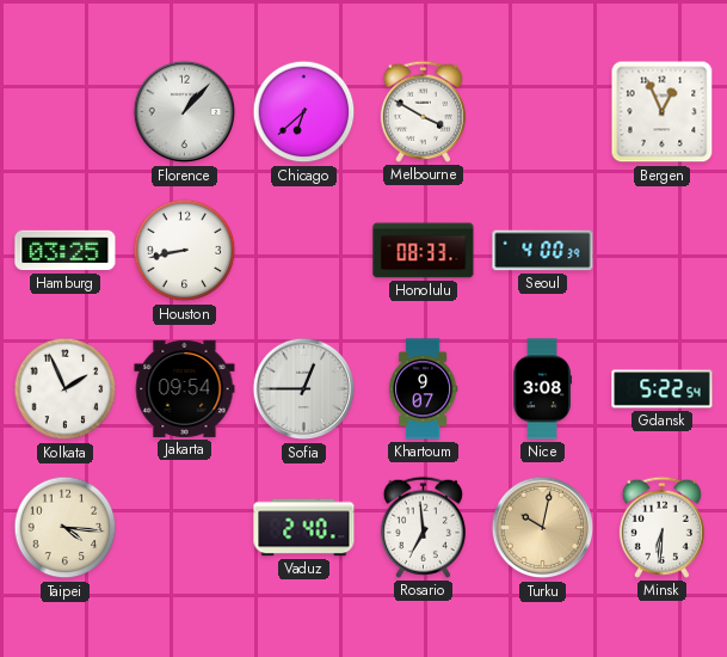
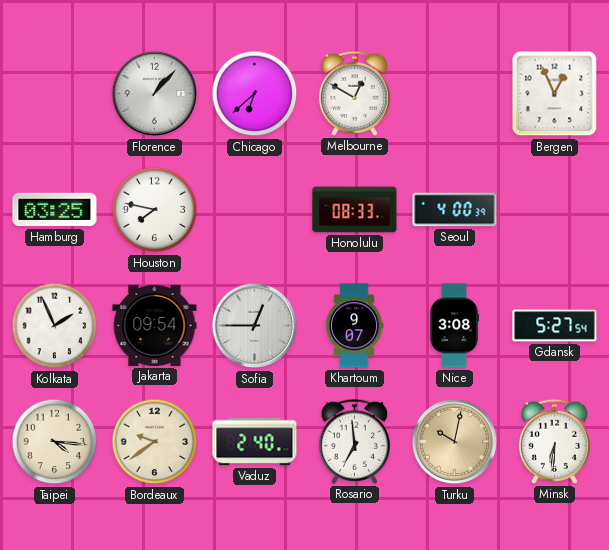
Melbourne: 3:50 -> 12:50 (354, 93)
Houston: 8:43 -> 7:47 (155, 210)
Gdansk: 5:22 -> 5:27 (555, 326)
Bordeaux: none -> 9:39 (155, 442)
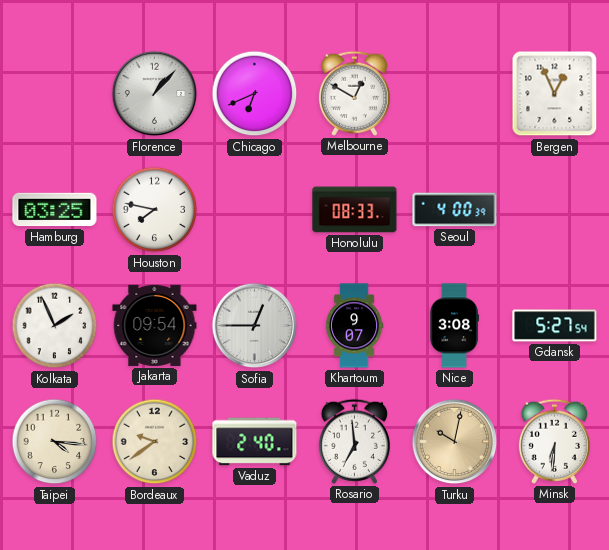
Chicago: 6:38 -> 6:41 (255, 94)
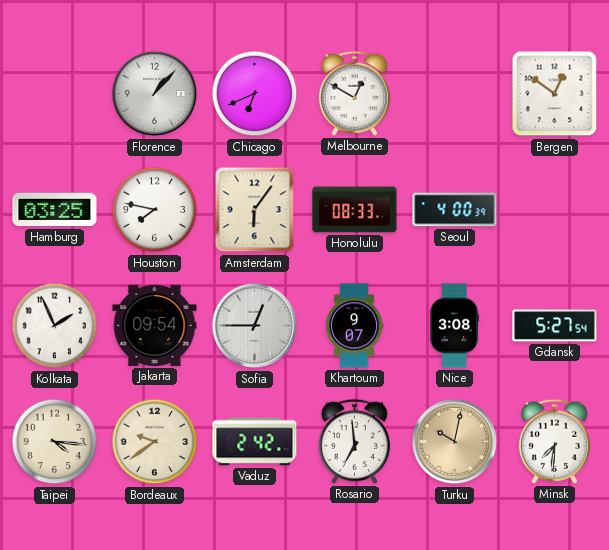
Bergen: 12:56 -> 12:51 (555, 94)
Amsterdam: none -> 6:06 (255, 210)
Vaduz: 2:40 -> 2:42 (255, 442)
Minsk: 6:31 -> 7:31 (554, 441)
